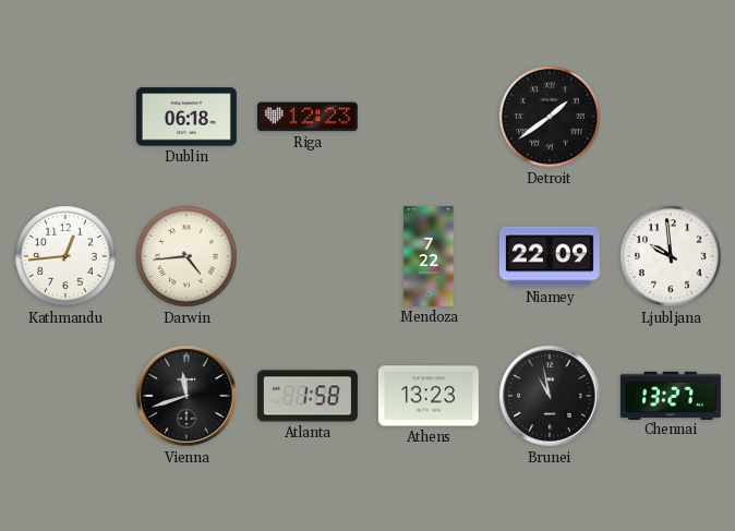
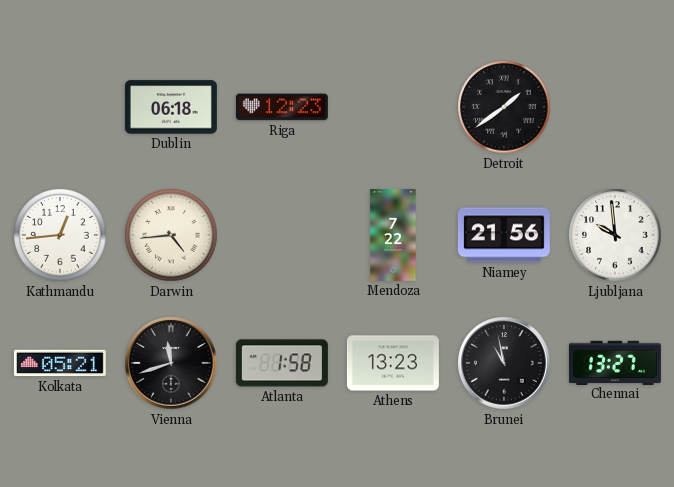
Niamey: 22:09 -> 21:56 (504, 235)
Kolkata: none -> 05:21 (60, 363)
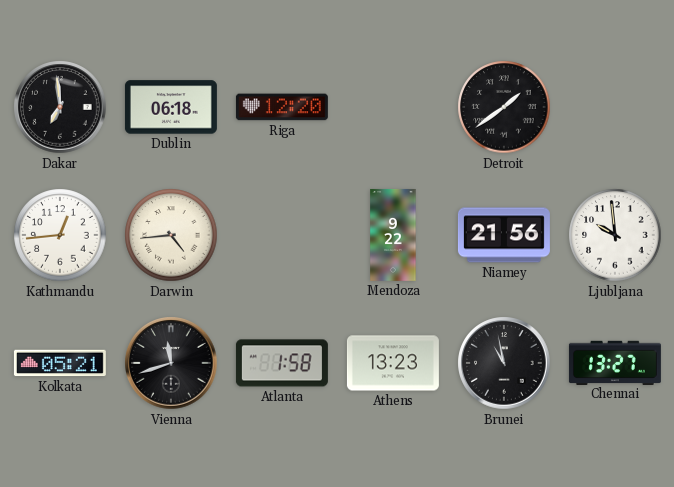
Dakar: none -> 6:59 (60, 107)
Riga: 12:23 -> 12:20 (282, 107)
Mendoza: 7:22 -> 9:22 (393, 235)
